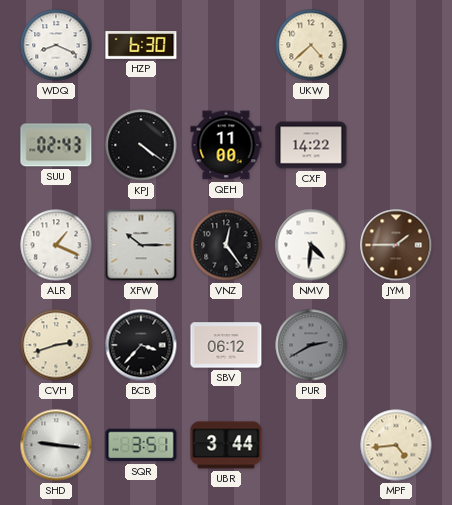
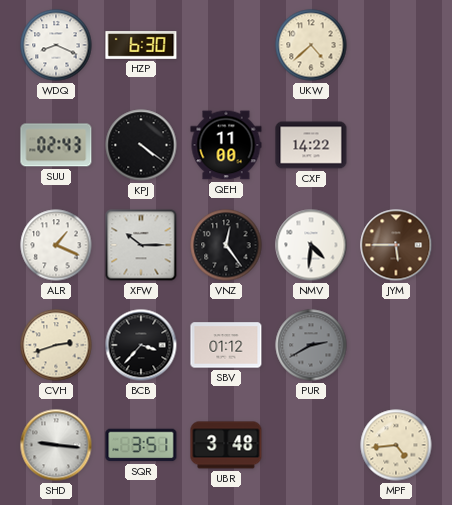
JYM: 1:45 -> 5:45 (396, 245)
SBV: 06:12 -> 01:12 (226, 345)
UBR: 3:44 -> 3:48 (226, 445)
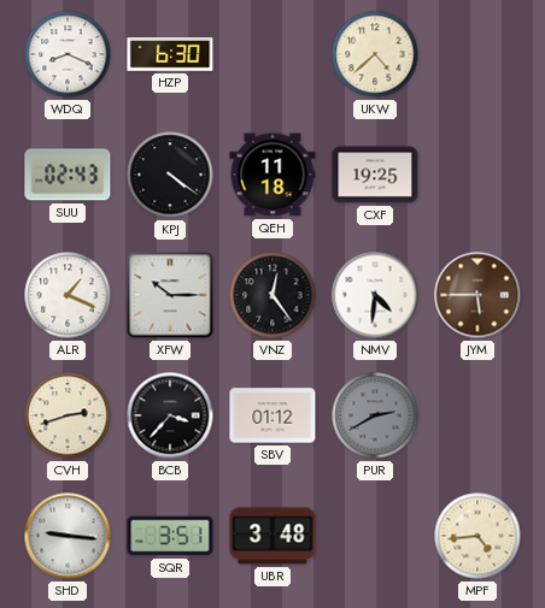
QEH: 11:00 -> 11:18 (272, 175)
CXF: 14:22 -> 19:25 (375, 175)
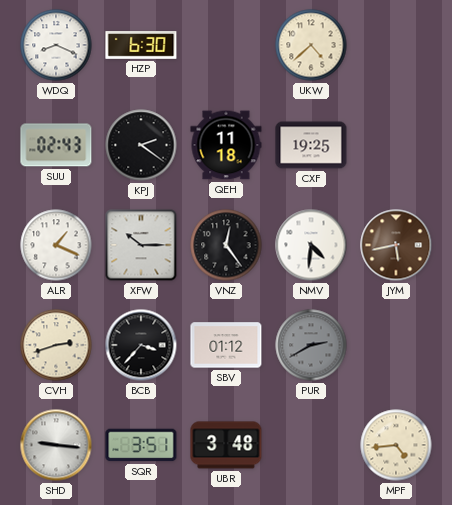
KPJ: 4:21 -> 2:21 (141, 145)
JYM: 5:45 -> 5:43 (396, 245)
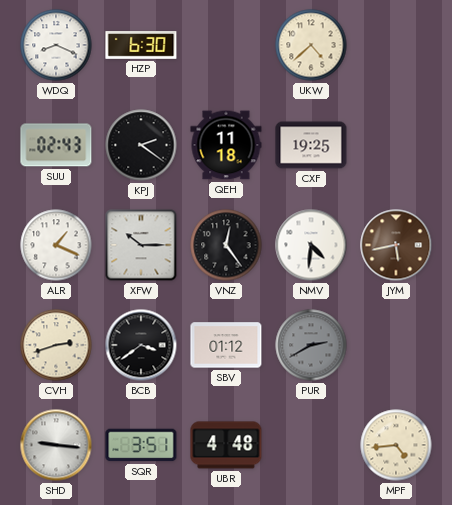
BCB: 3:37 -> 3:39 (141, 345)
UBR: 3:48 -> 4:48 (226, 445)
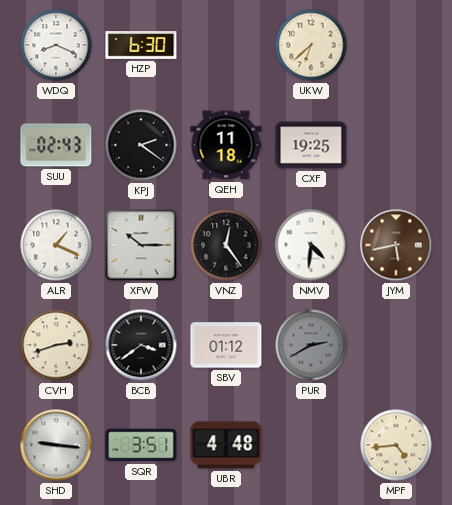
UKW: 4:38 -> 6:38 (311, 45)
